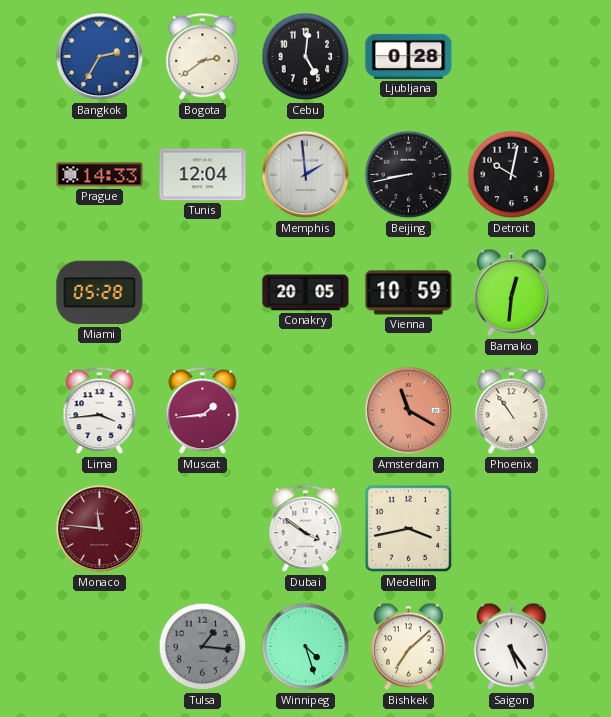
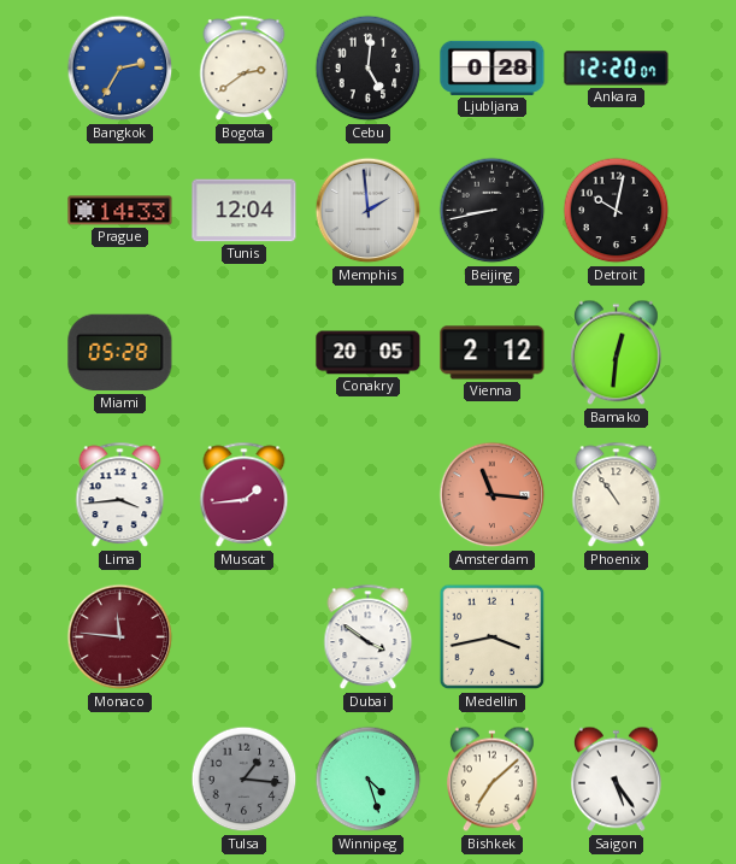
Ankara: none -> 12:20 (617, 69)
Vienna: 10:59 -> 2:12 (493, 353)
Amsterdam: 11:20 -> 11:16 (493, 495)
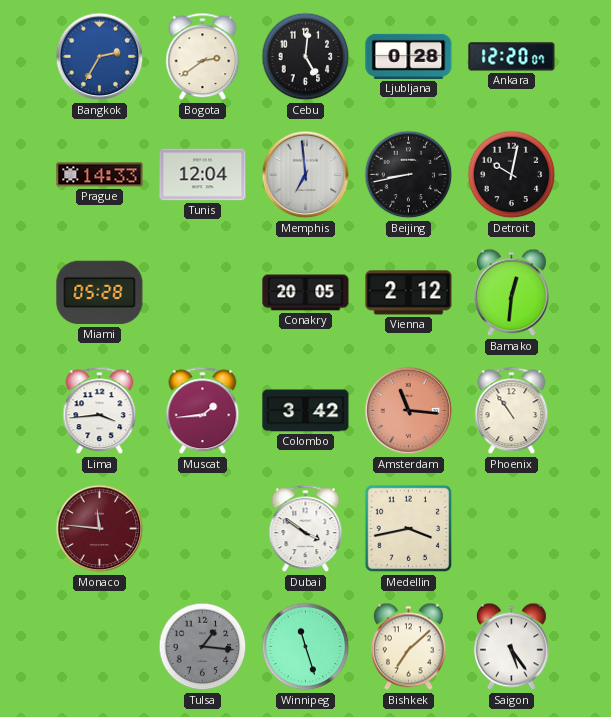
Memphis: 1:59 -> 6:59 (306, 175)
Colombo: none -> 3:42 (306, 411)
Winnipeg: 4:27 -> 11:27 (306, 647)
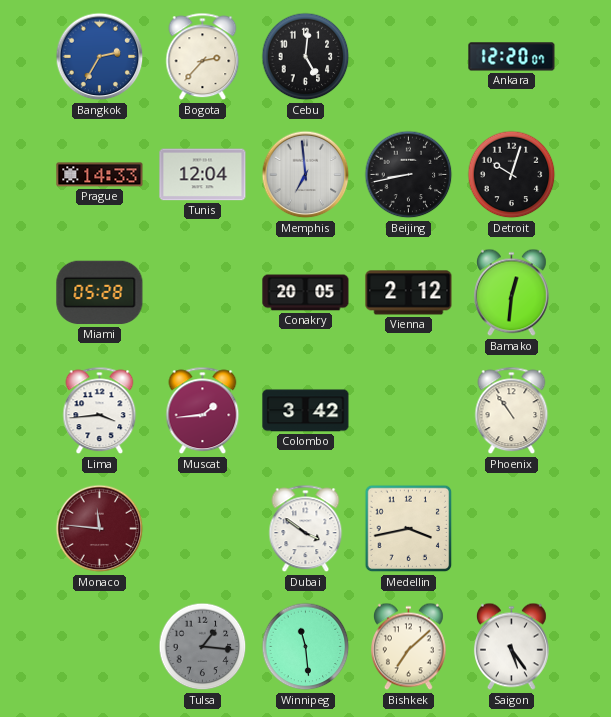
Bogota: 2:39 -> 2:37 (203, 57)
Ljubljana: 0:28 -> none (409, 56)
Detroit: 10:02 -> 10:03 (512, 175)
Amsterdam: 11:16 -> none (409, 411)
Winnipeg: 11:27 -> 11:29 (306, 647)
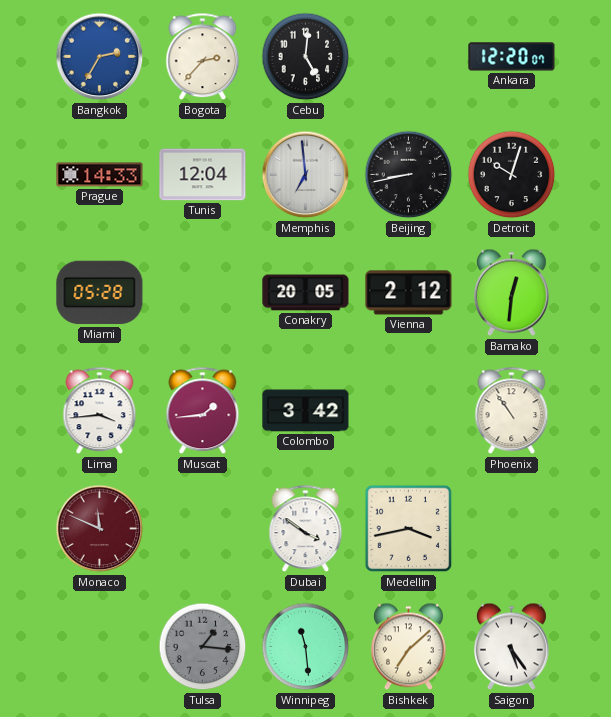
Monaco: 11:46 -> 11:49 (100, 529)
